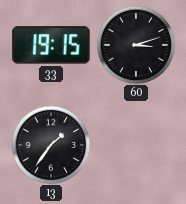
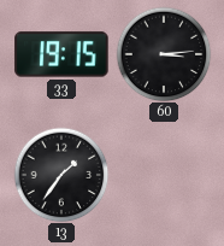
60: 3:12 -> 3:14 (164, 54)
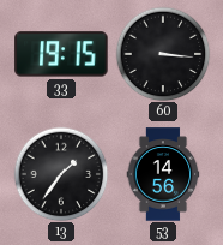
60: 3:14 -> 3:16 (163, 54)
53: none -> 14:56 (163, 174)
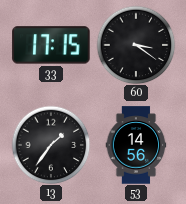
33: 19:15 -> 17:15 (51, 45)
60: 3:16 -> 3:21 (136, 45)
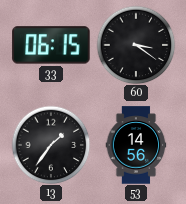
33: 17:15 -> 06:15 (51, 45)
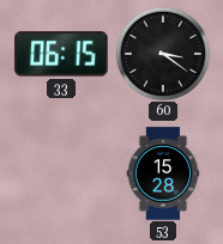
13: 1:36 -> none (51, 145)
53: 14:56 -> 15:28 (163, 173)
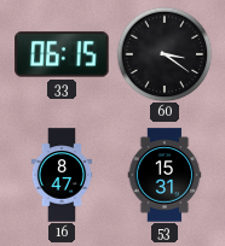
16: none -> 8:47 (62, 175)
53: 15:28 -> 15:31 (165, 175)
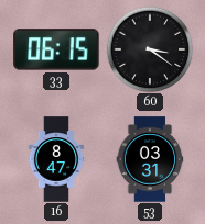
53: 15:31 -> 03:31 (150, 159)
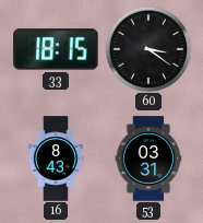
33: 06:15 -> 18:15 (56, 49)
16: 8:47 -> 8:43 (56, 159)
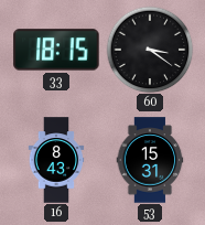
53: 03:31 -> 15:31 (150, 160)
